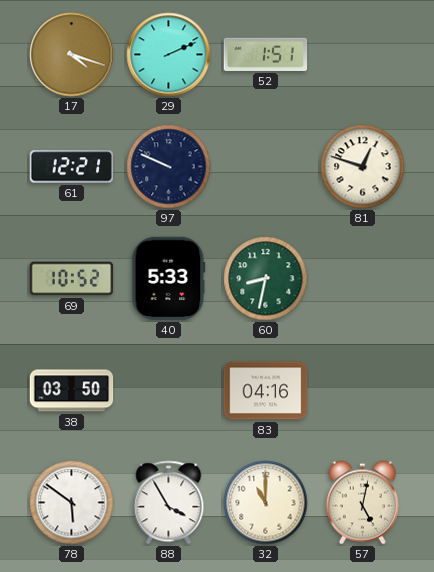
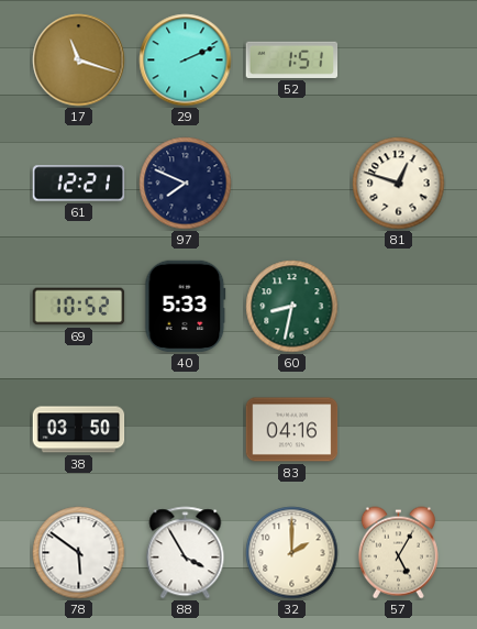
17: 4:18 -> 11:18 (79, 60)
97: 9:49 -> 7:49 (186, 184)
32: 11:00 -> 2:00 (292, 553)
57: 5:02 -> 5:05 (398, 553)
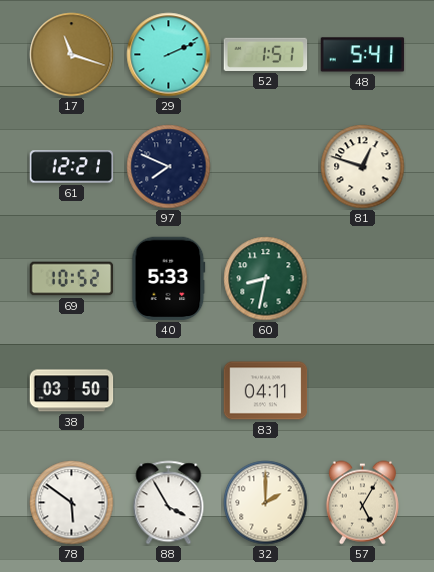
48: none -> 5:41 (363, 55)
83: 04:16 -> 04:11 (266, 391)
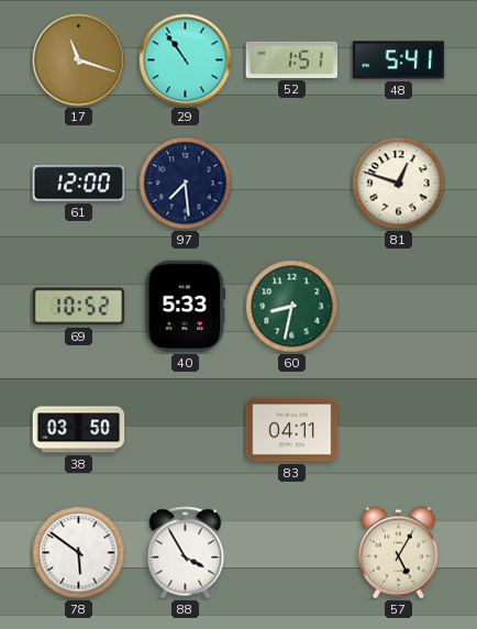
29: 2:11 -> 10:54 (186, 60)
61: 12:21 -> 12:00 (79, 184)
97: 7:49 -> 7:29 (186, 184)
32: 2:00 -> none (266, 503)
